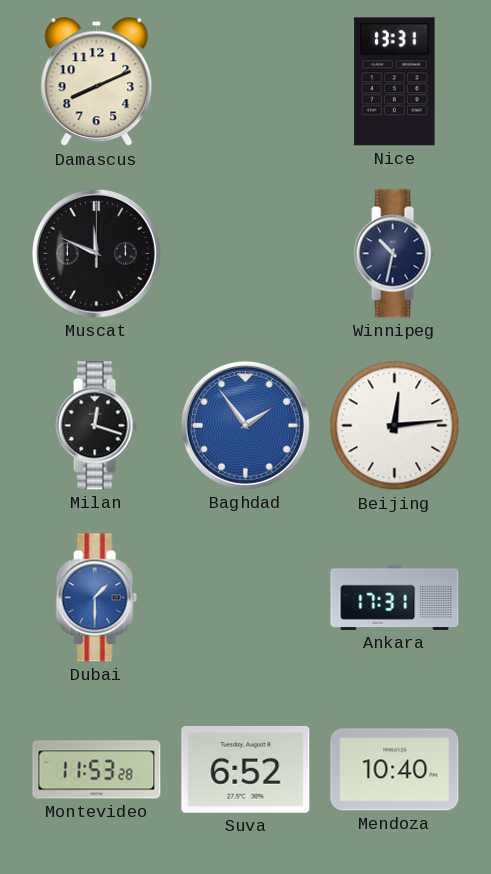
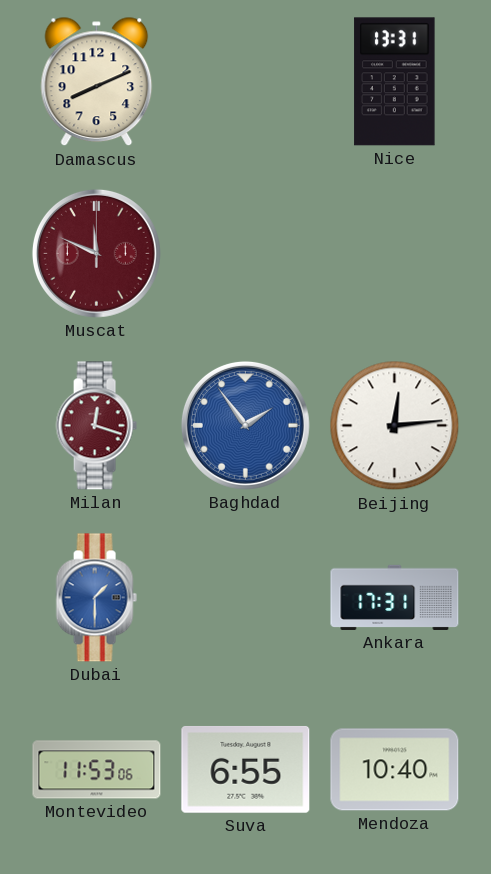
Muscat dial: black -> burgundy (96, 253)
Winnipeg: 10:32 -> none (394, 254)
Milan dial: black -> burgundy (96, 426)
Montevideo: 11:53:28 -> 11:53:06 (97, 770)
Suva: 6:52 -> 6:55 (246, 769)
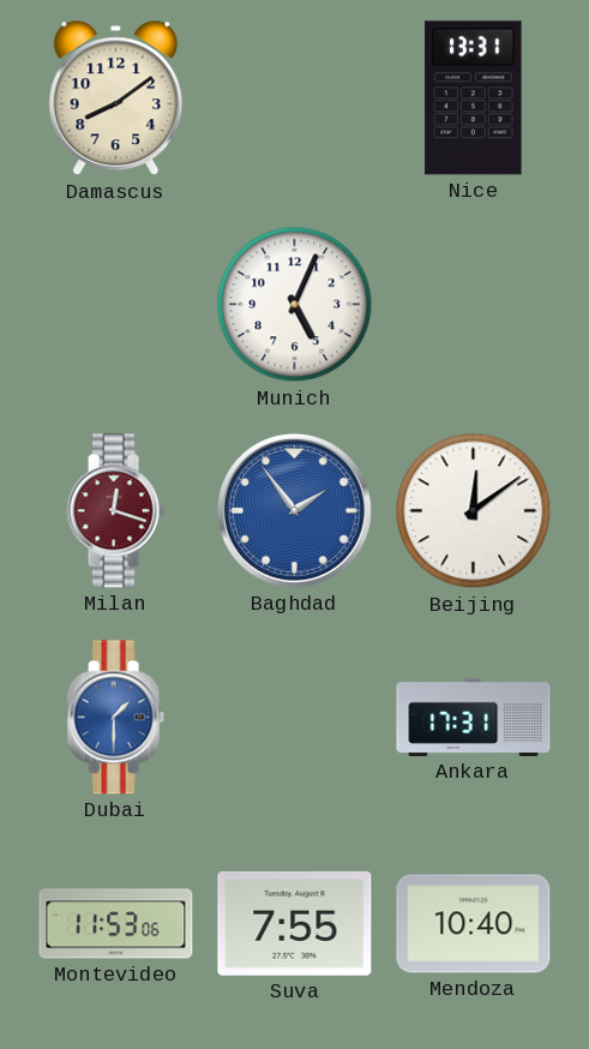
Damascus: 8:11 -> 8:09 (116, 98)
Muscat: 11:49 -> none (96, 253)
Munich: none -> 5:04 (295, 305)
Beijing: 12:14 -> 12:09 (474, 511)
Suva: 6:55 -> 7:55 (295, 923)
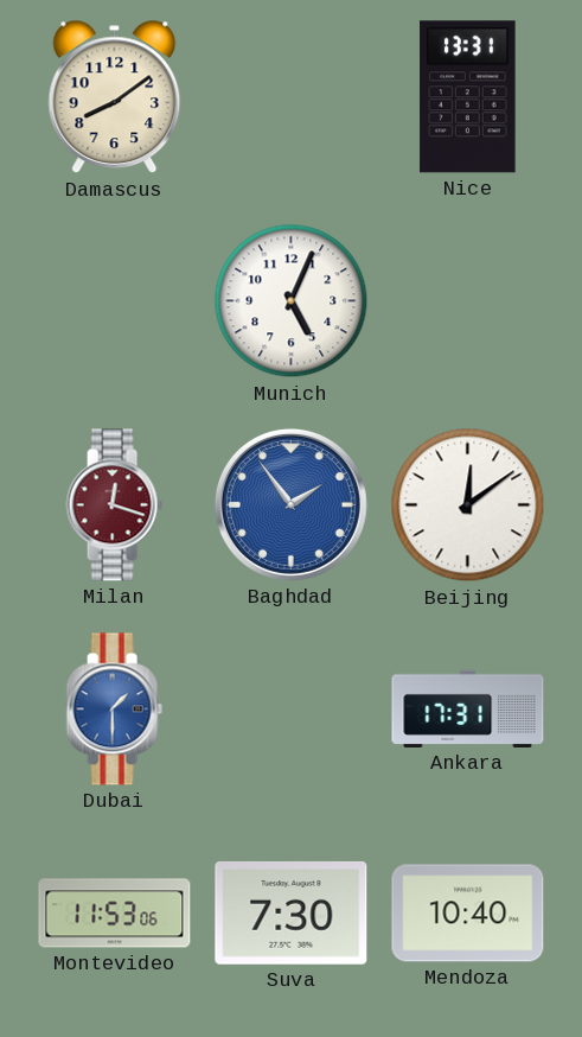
Suva: 7:55 -> 7:30 (292, 912)
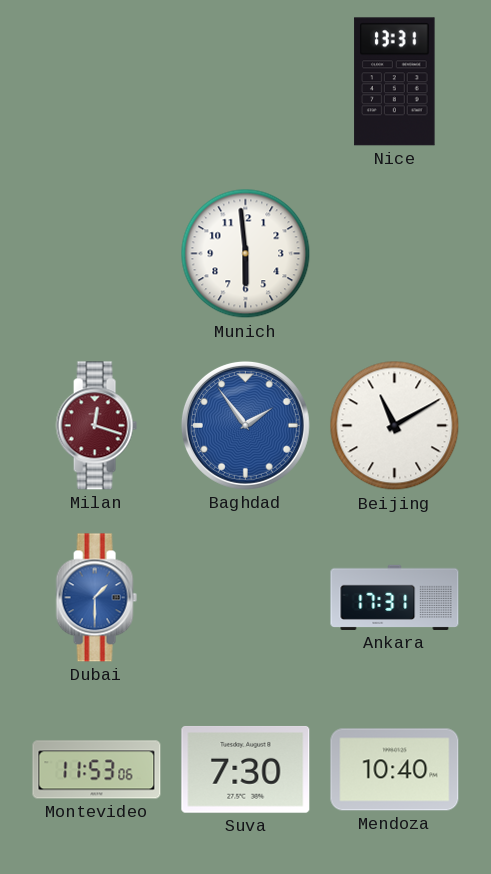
Damascus: 8:09 -> none (115, 97)
Munich: 5:04 -> 5:59 (246, 254)
Beijing: 12:09 -> 11:10 (395, 426)
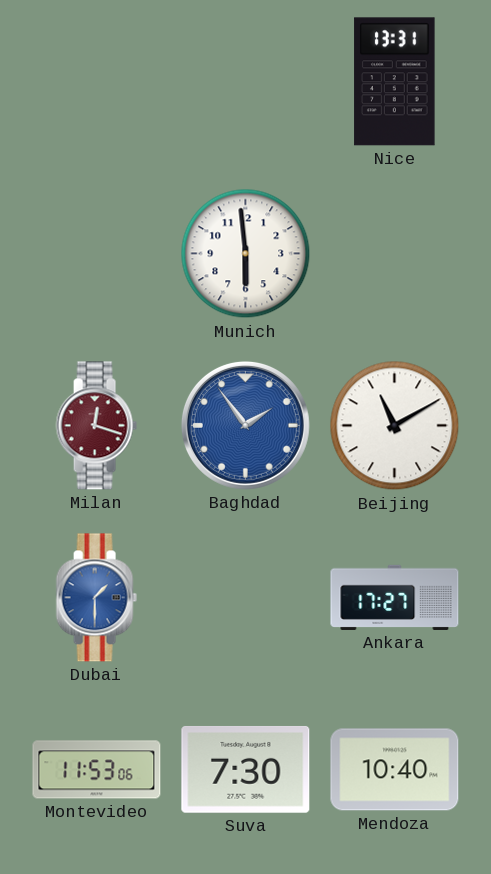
Ankara: 17:31 -> 17:27 (395, 597)
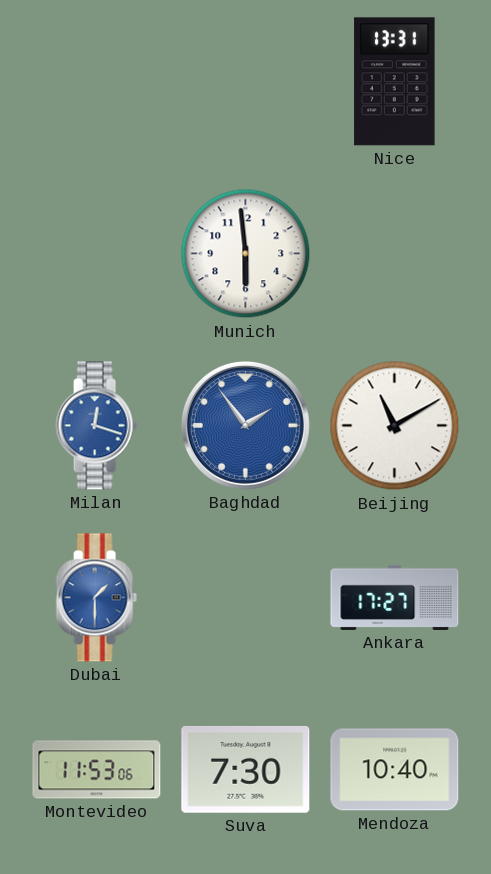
Milan dial: burgundy -> blue (96, 426)
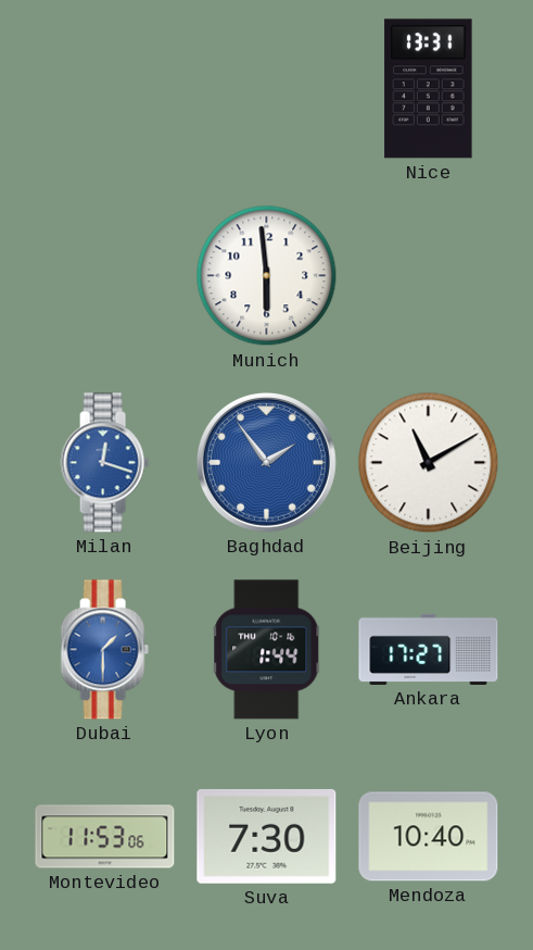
Lyon: none -> 1:44 (267, 650)
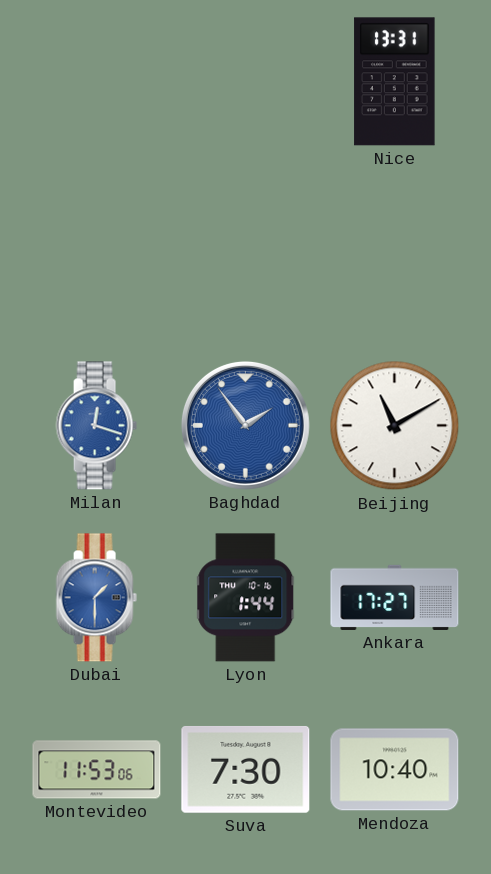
Munich: 5:59 -> none (267, 276)
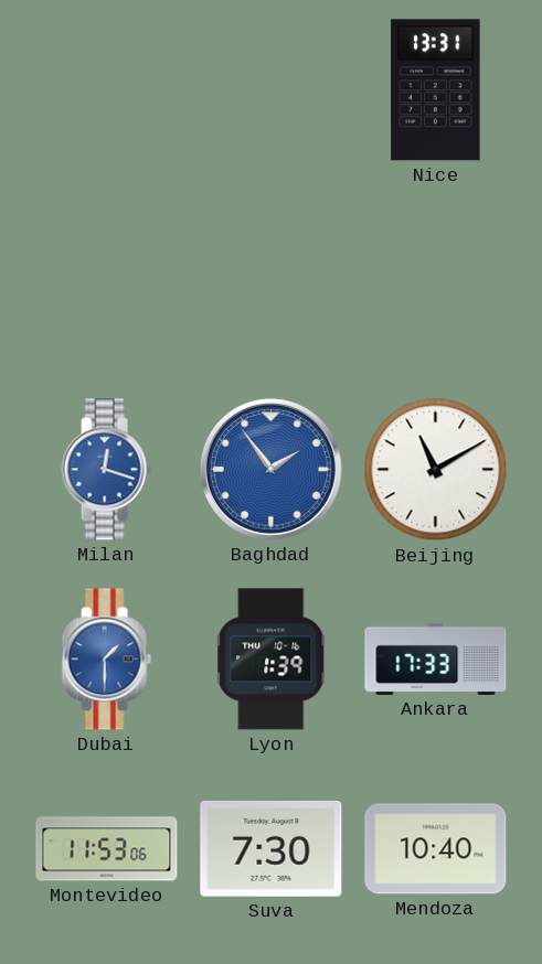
Lyon: 1:44 -> 1:39 (272, 660)
Ankara: 17:27 -> 17:33 (436, 658)
